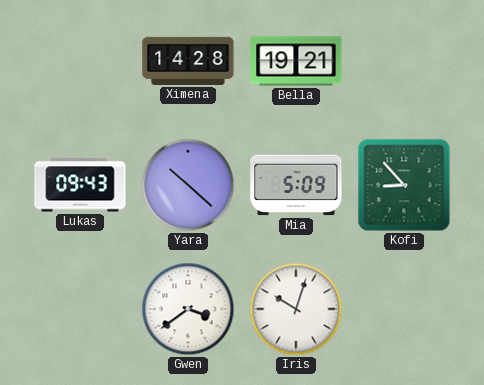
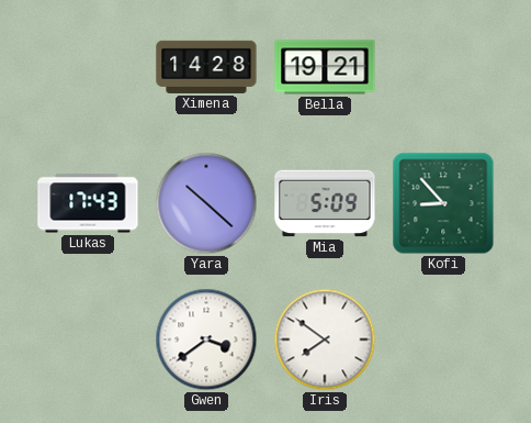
Lukas: 09:43 -> 17:43 (88, 203)
Iris: 10:03 -> 7:51 (325, 339)
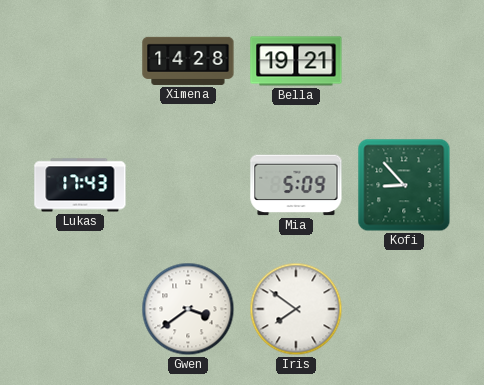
Yara: 10:22 -> none (206, 203)
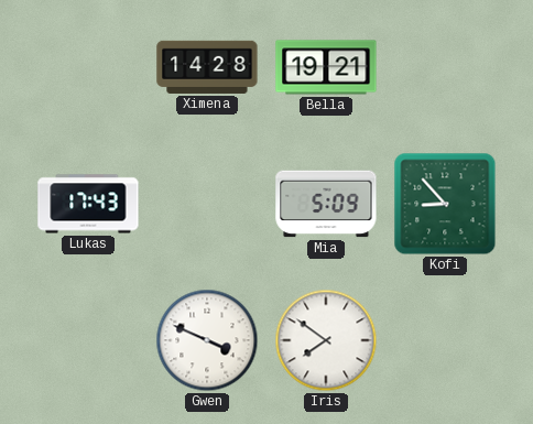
Gwen: 3:39 -> 3:49 (207, 340)
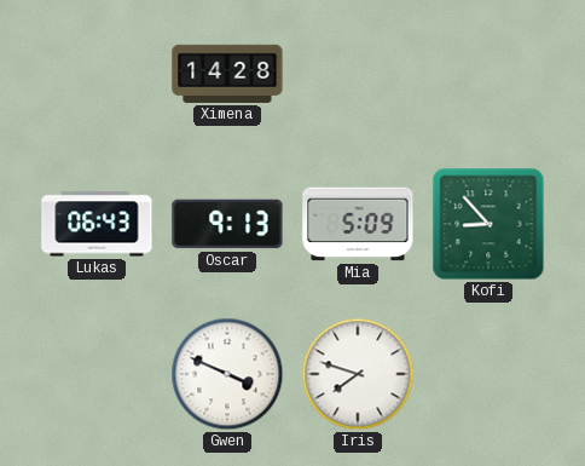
Bella: 19:21 -> none (326, 67)
Lukas: 17:43 -> 06:43 (97, 224)
Oscar: none -> 9:13 (227, 224)
Iris: 7:51 -> 7:48 (358, 374)
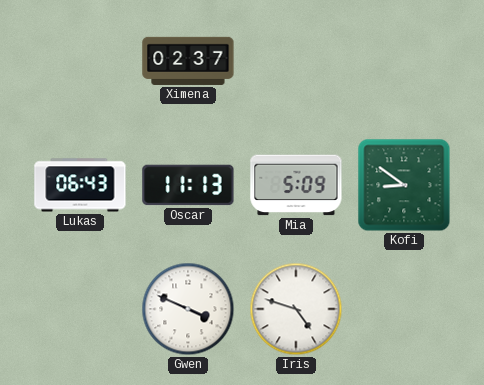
Ximena: 14:28 -> 02:37 (188, 61)
Oscar: 9:13 -> 11:13 (188, 185)
Kofi: 8:53 -> 8:51 (404, 185)
Iris: 7:48 -> 4:48 (296, 309)
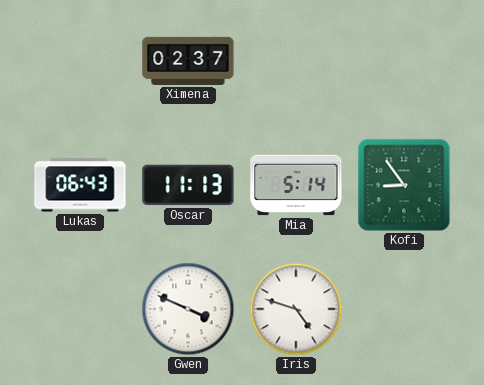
Mia: 5:09 -> 5:14 (296, 185)
Kofi: 8:51 -> 8:54 (404, 185)
